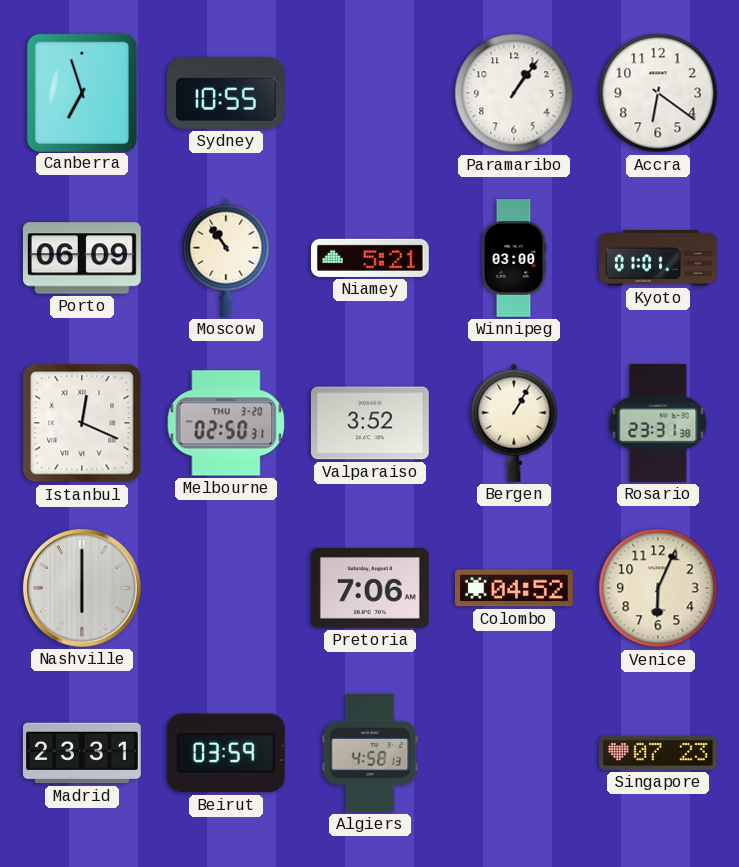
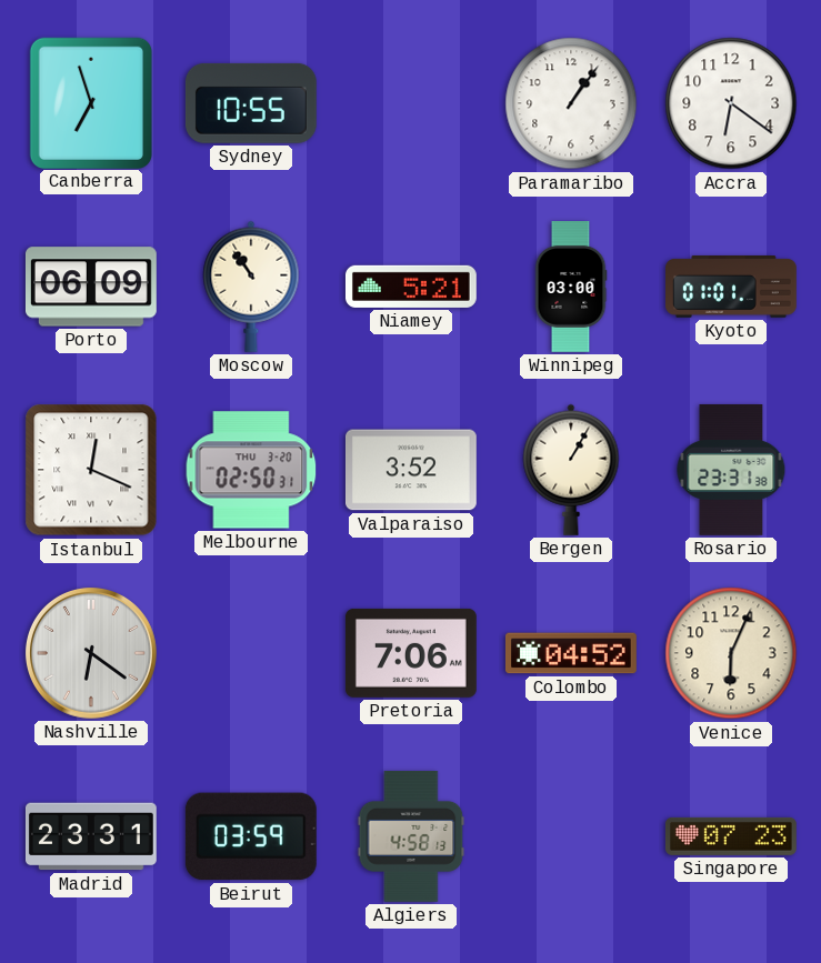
Nashville: 6:00 -> 6:21 (91, 653)
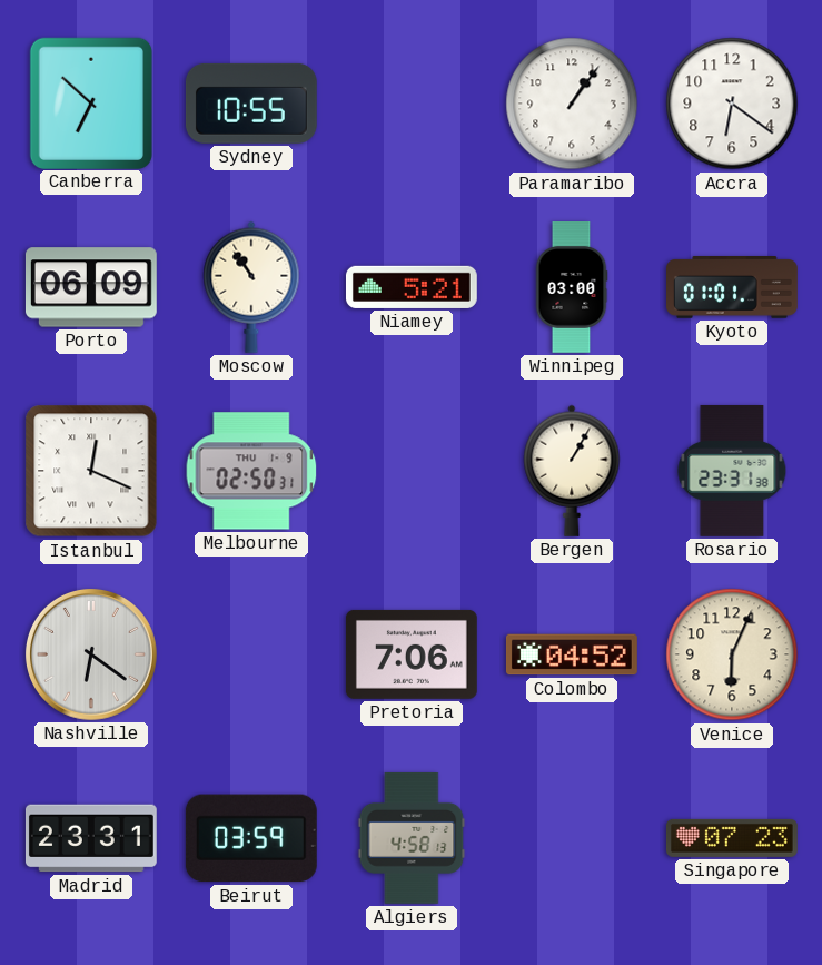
Canberra: 6:57 -> 6:52 (91, 102)
Melbourne date: THU 3-20 -> THU 1-9 (251, 471)
Valparaiso: 3:52 -> none (411, 470)
